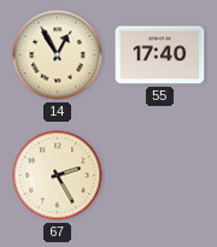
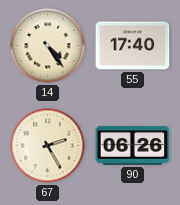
14: 12:55 -> 4:24 (48, 46)
90: none -> 06:26 (133, 145)
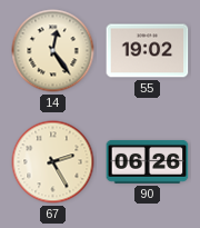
14: 4:24 -> 12:24 (53, 51)
55: 17:40 -> 19:02 (148, 51)
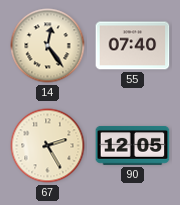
55: 19:02 -> 07:40 (133, 46)
90: 06:26 -> 12:05 (133, 145)
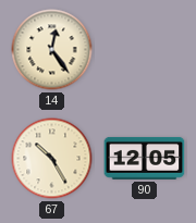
55: 07:40 -> none (133, 46)
67: 2:25 -> 10:25 (52, 159)
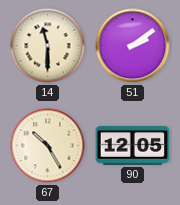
14: 12:24 -> 11:30 (48, 46)
51: none -> 2:09 (133, 46)
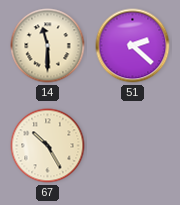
51: 2:09 -> 2:22 (133, 46)
90: 12:05 -> none (133, 145)
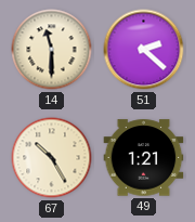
49: none -> 1:21 (144, 158)
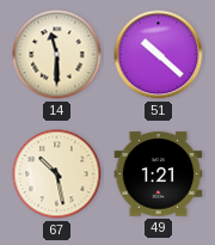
51: 2:22 -> 10:22 (159, 55)
67: 10:25 -> 10:28 (57, 174)
